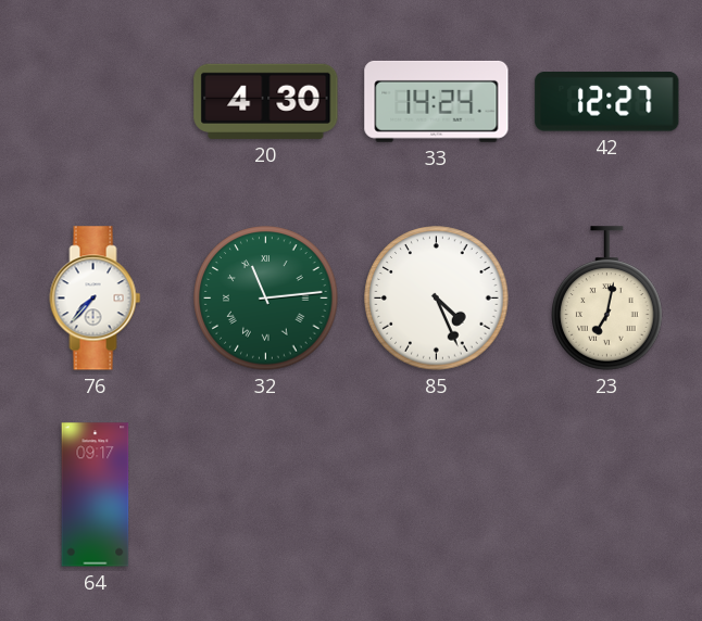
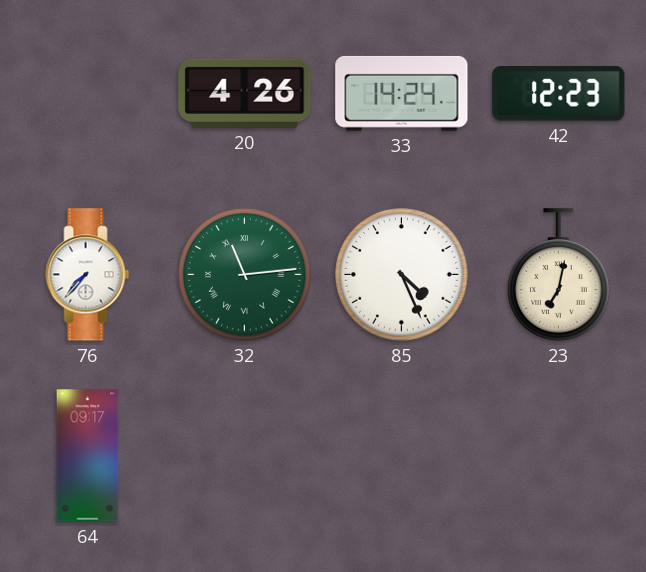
20: 4:30 -> 4:26 (245, 93)
42: 12:27 -> 12:23 (559, 94)
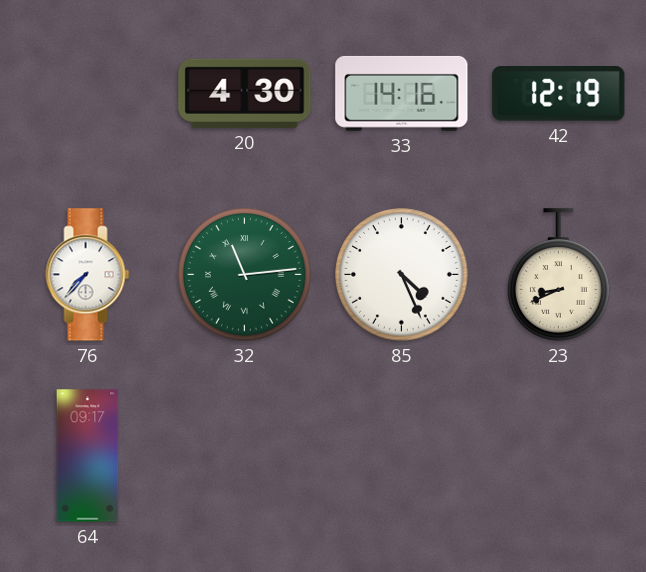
20: 4:26 -> 4:30 (245, 93)
33: 14:24 -> 14:16 (402, 93)
42: 12:23 -> 12:19 (559, 94)
23: 7:02 -> 8:41 (559, 275)
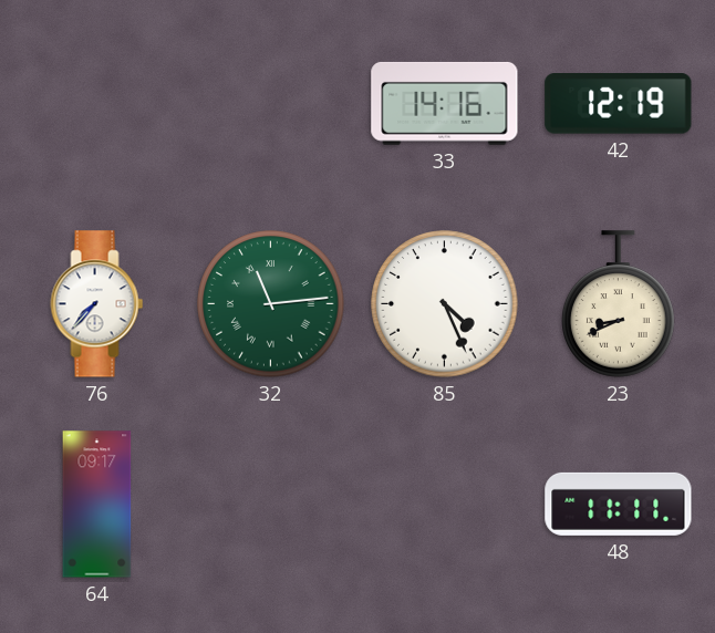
20: 4:30 -> none (245, 93)
48: none -> 11:11 (619, 504)
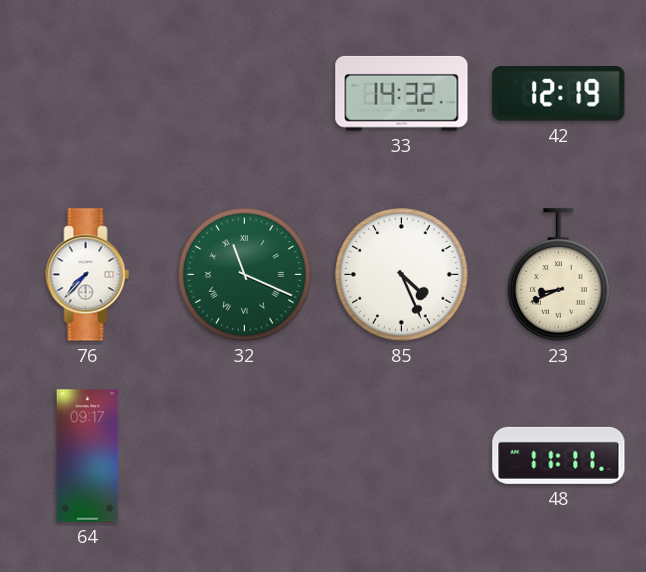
33: 14:16 -> 14:32 (402, 93)
32: 11:14 -> 11:19 (245, 275)
